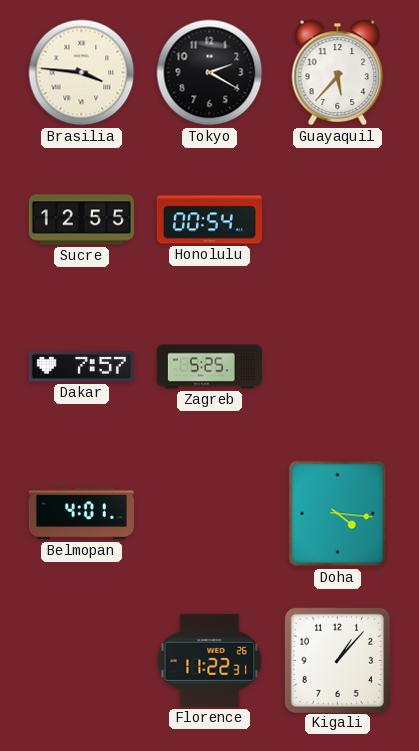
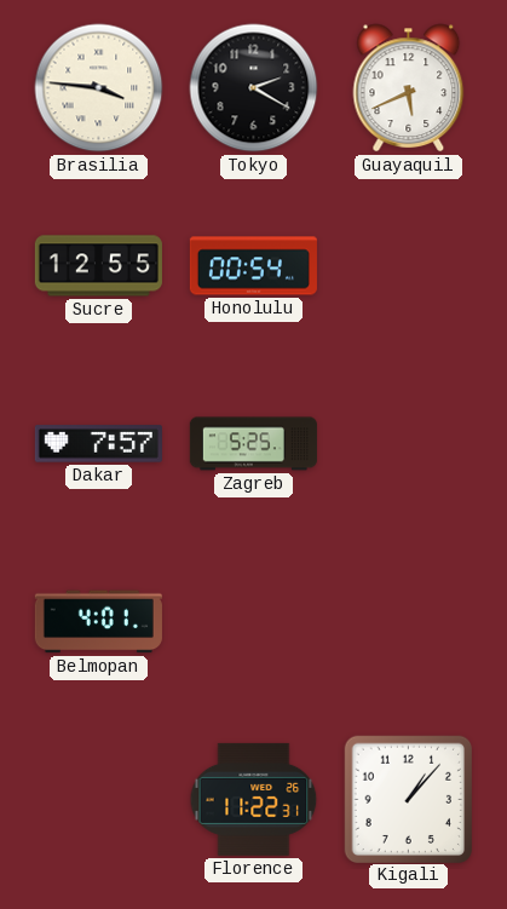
Guayaquil: 5:37 -> 5:41 (409, 88)
Doha: 4:16 -> none (338, 514)
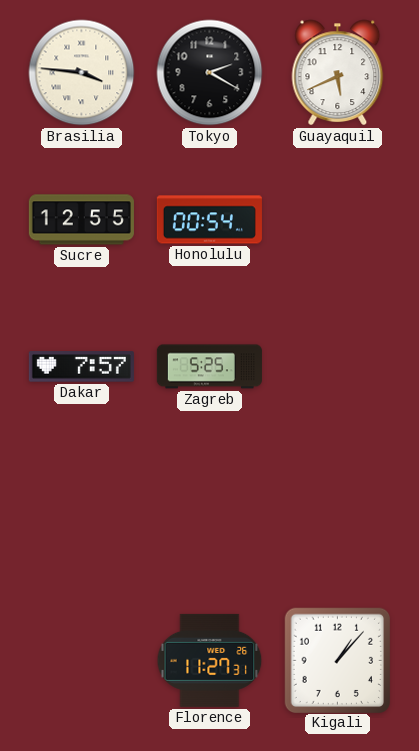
Belmopan: 4:01 -> none (98, 622)
Florence: 11:22 -> 11:27 (210, 660)
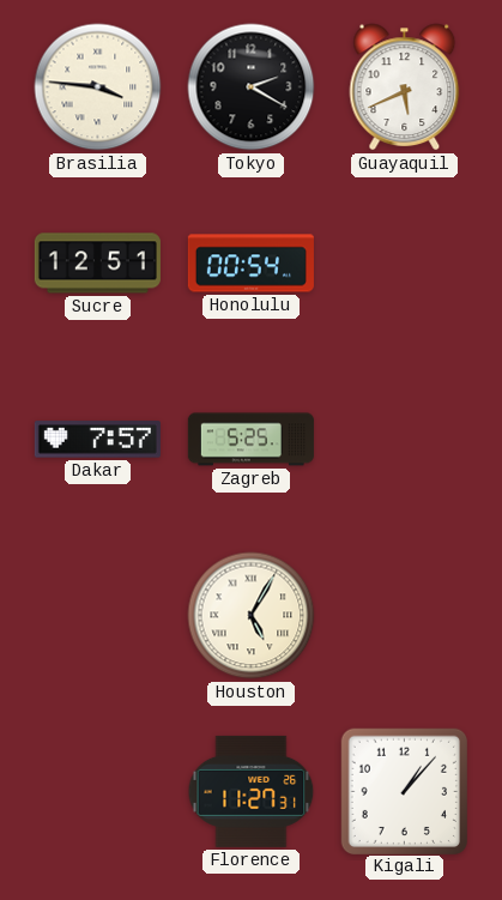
Sucre: 12:55 -> 12:51 (97, 264)
Houston: none -> 5:05 (252, 616)
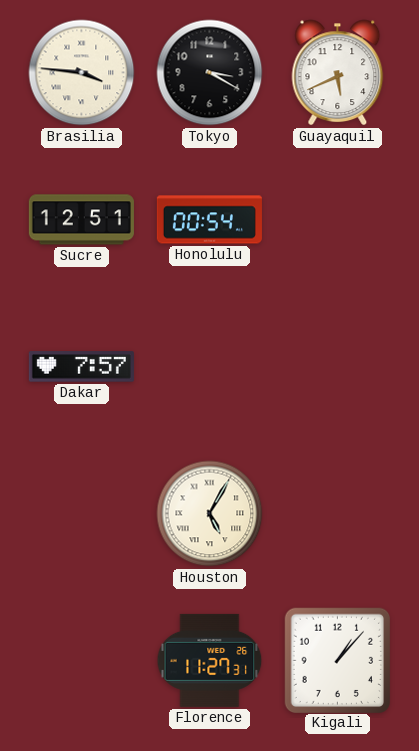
Tokyo: 2:20 -> 3:20 (210, 73)
Zagreb: 5:25 -> none (250, 440)
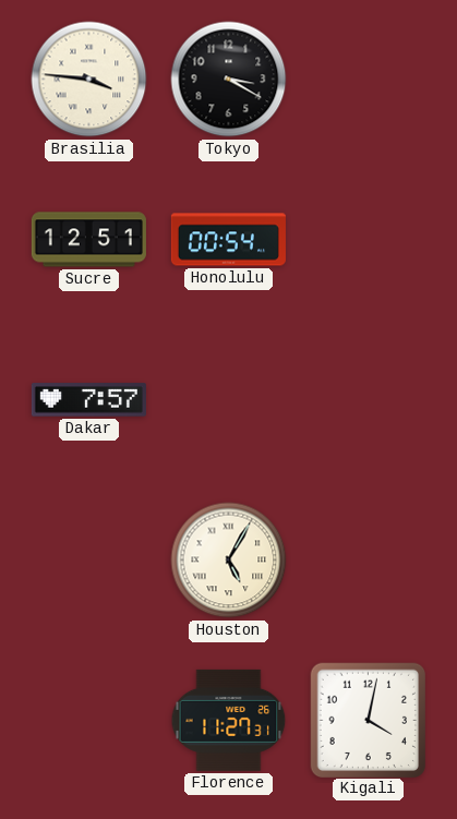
Guayaquil: 5:41 -> none (338, 73)
Kigali: 1:07 -> 4:02 (368, 720)
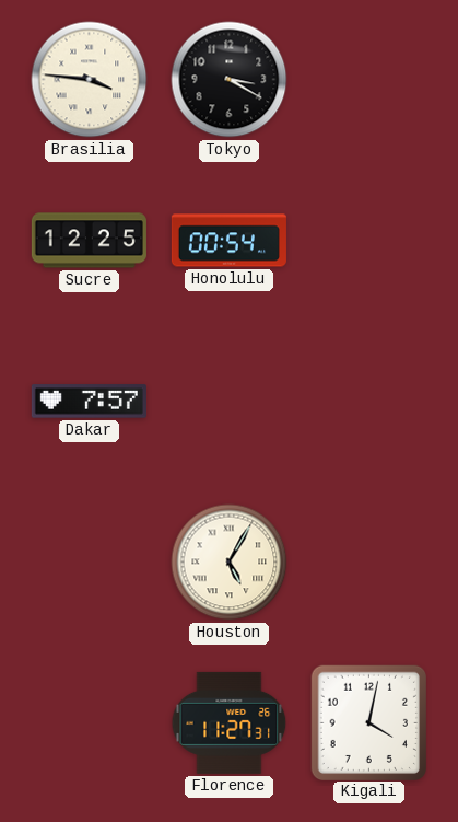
Sucre: 12:51 -> 12:25 (89, 241)
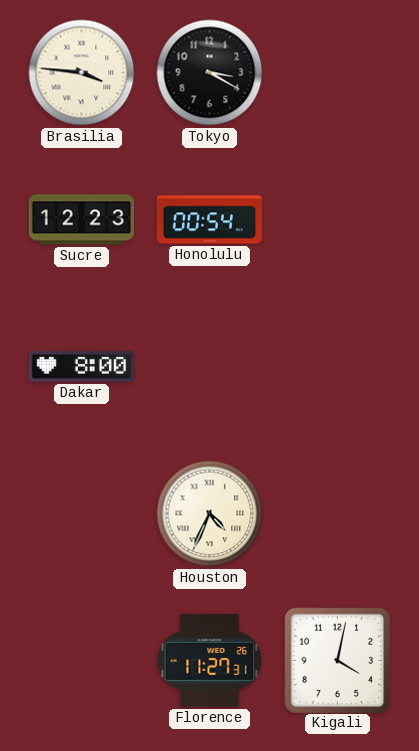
Sucre: 12:25 -> 12:23 (81, 220)
Dakar: 7:57 -> 8:00 (81, 367)
Houston: 5:05 -> 4:34 (210, 514)
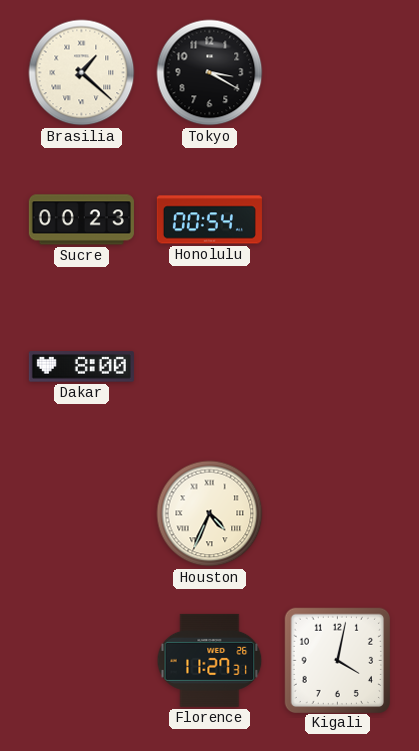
Brasilia: 3:46 -> 1:22 (82, 73)
Sucre: 12:23 -> 00:23 (81, 220)
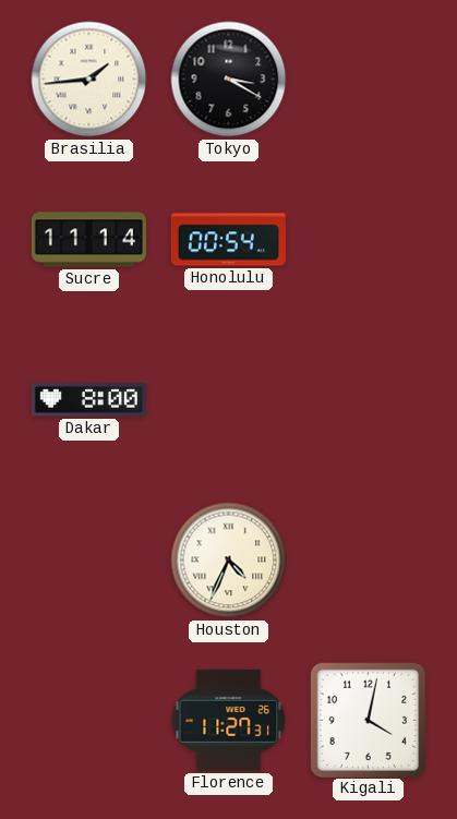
Brasilia: 1:22 -> 1:44 (89, 80)
Sucre: 00:23 -> 11:14 (88, 240)
